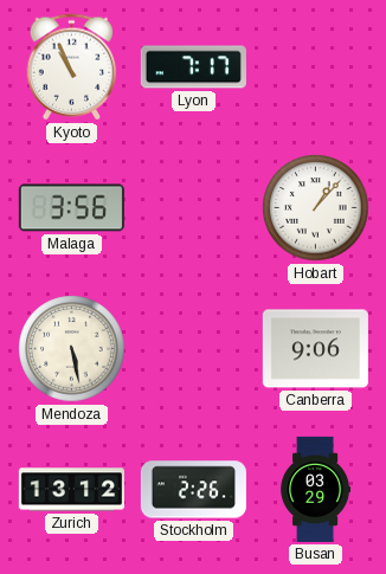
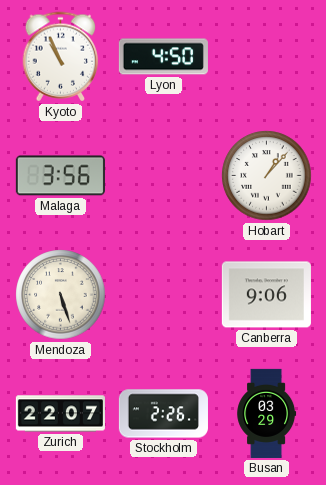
Lyon: 7:17 -> 4:50 (163, 57)
Mendoza: 5:28 -> 5:27 (61, 295)
Zurich: 13:12 -> 22:07 (60, 414)
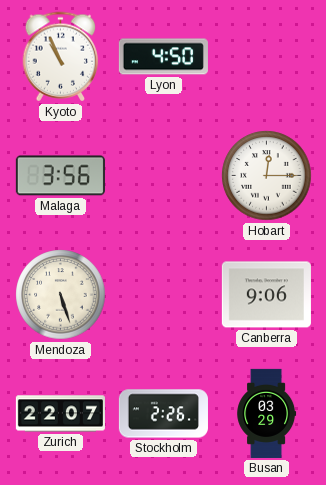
Hobart: 1:07 -> 12:15 (267, 176)
